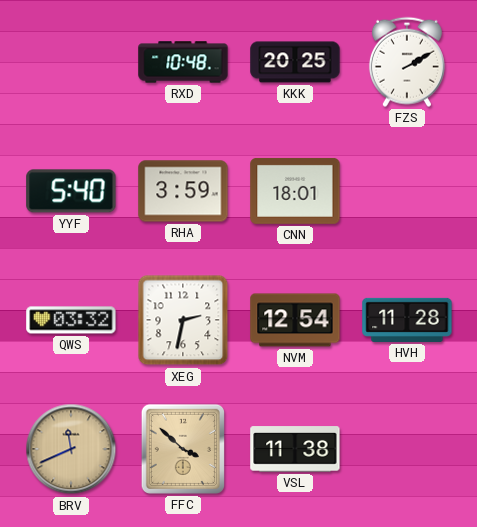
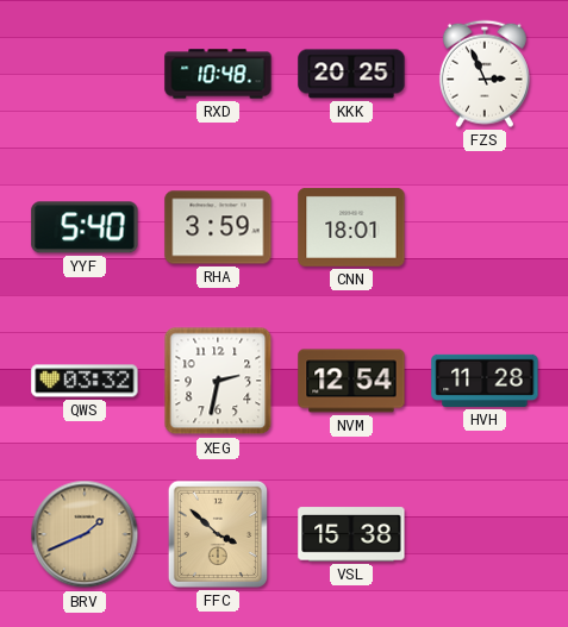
FZS: 2:10 -> 2:56 (485, 74)
BRV: 11:41 -> 1:41 (85, 534)
VSL: 11:38 -> 15:38 (351, 534)
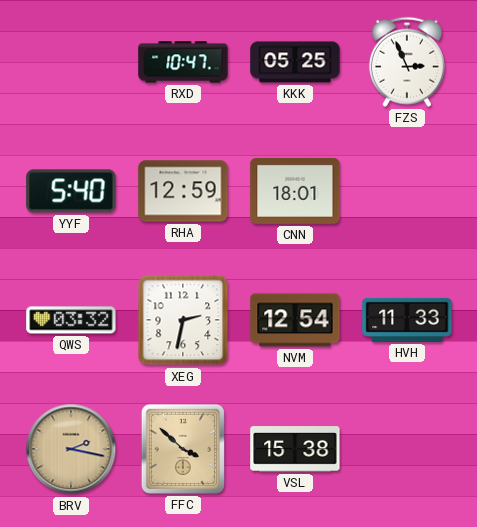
RXD: 10:48 -> 10:47 (183, 62)
KKK: 20:25 -> 05:25 (295, 62)
RHA: 3:59 -> 12:59 (183, 191)
HVH: 11:28 -> 11:33 (407, 320)
BRV: 1:41 -> 2:17 (71, 449)
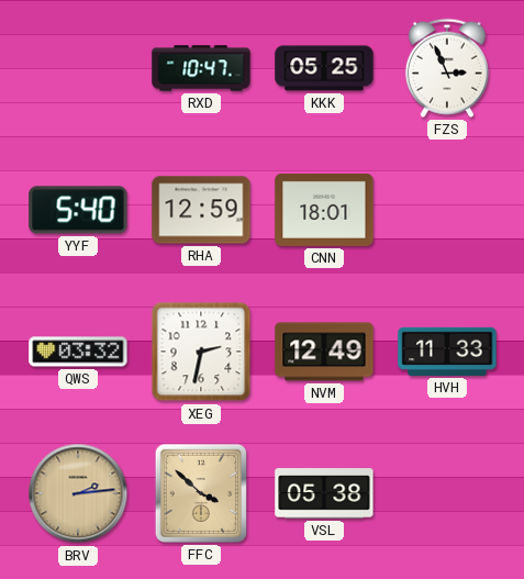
NVM: 12:54 -> 12:49 (324, 352)
BRV: 2:17 -> 2:14 (78, 493)
VSL: 15:38 -> 05:38 (324, 493)
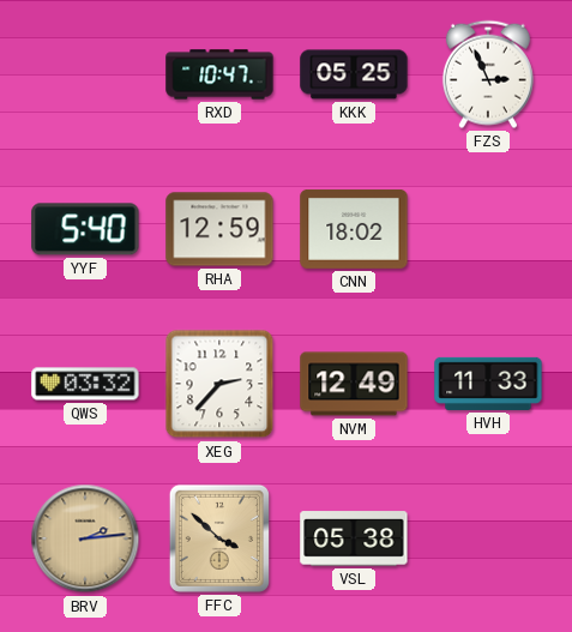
CNN: 18:01 -> 18:02 (354, 229)
XEG: 2:32 -> 2:37 (219, 384)
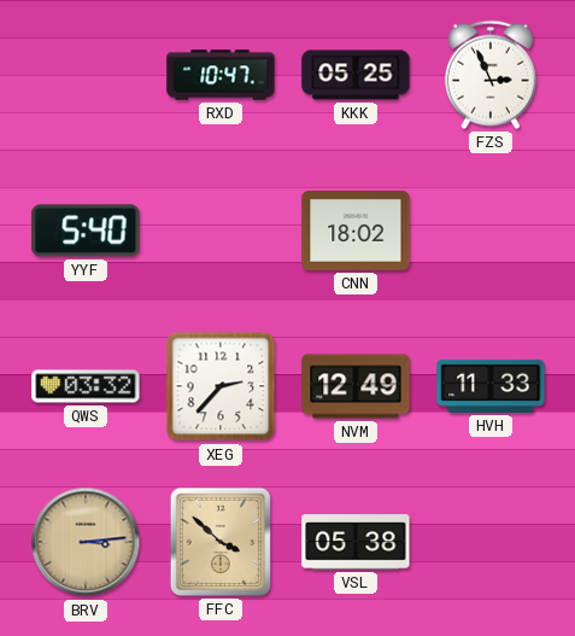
RHA: 12:59 -> none (219, 229)
BRV: 2:14 -> 3:14 (86, 542)
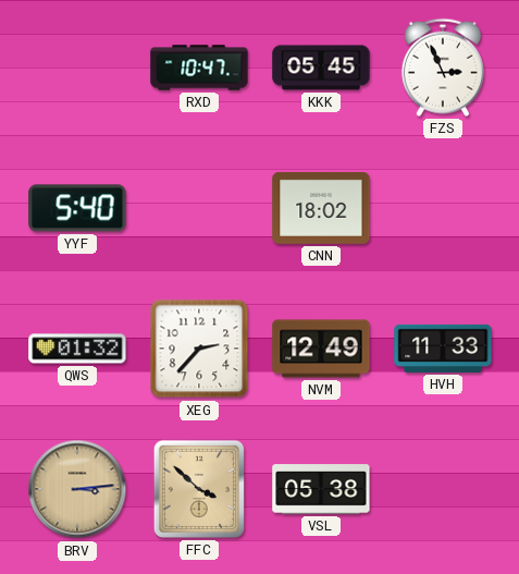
KKK: 05:25 -> 05:45 (321, 68)
QWS: 03:32 -> 01:32 (77, 349)
